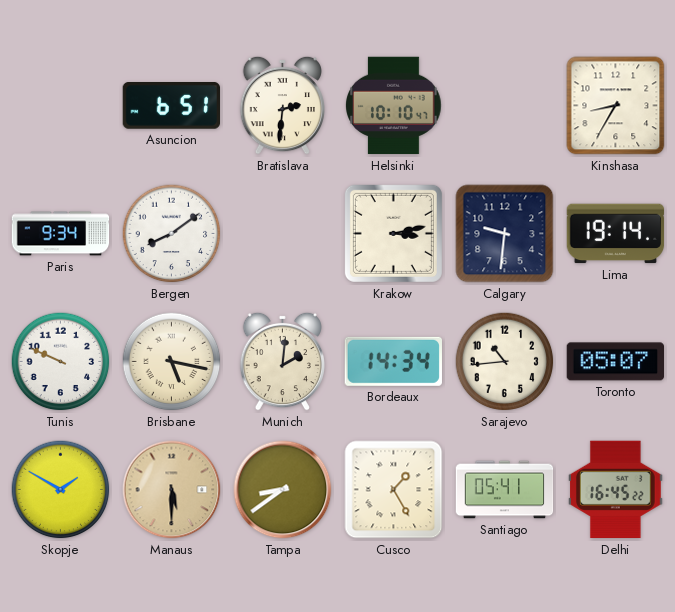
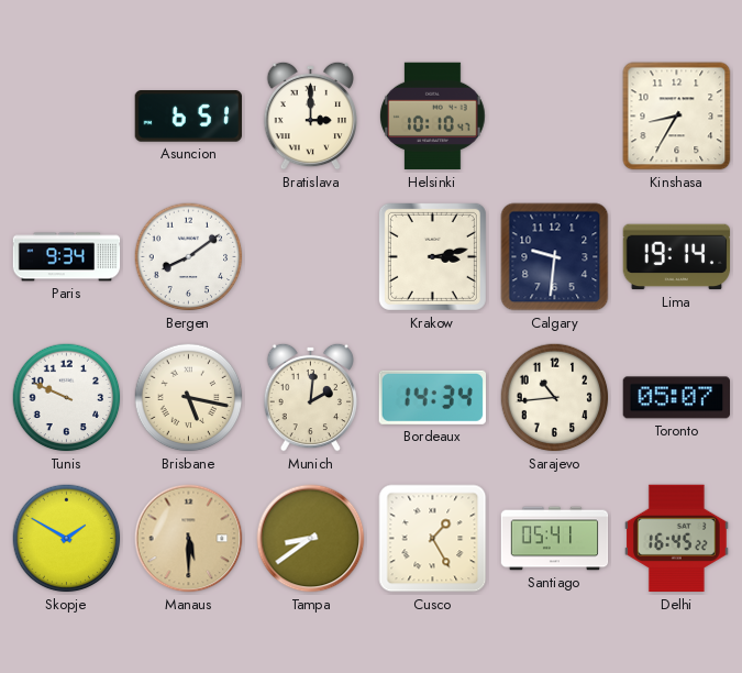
Bratislava: 2:31 -> 3:00 (310, 115)
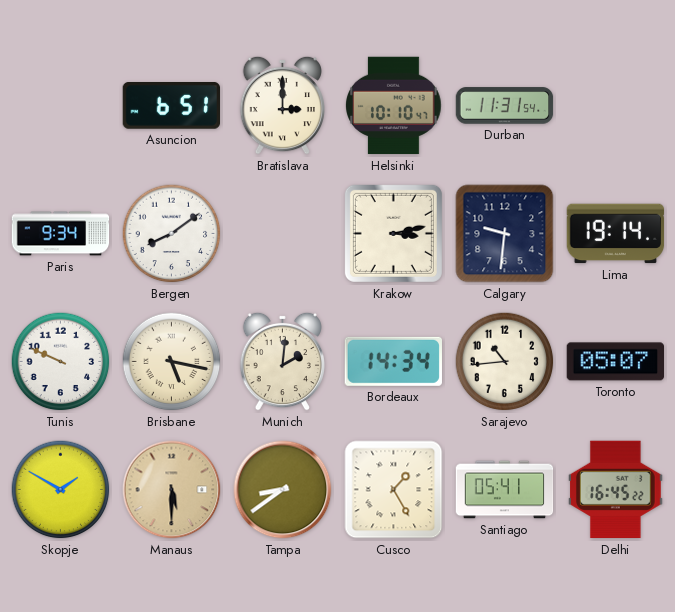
Durban: none -> 11:31 (505, 106)
Kinshasa: 8:35 -> none (677, 117)
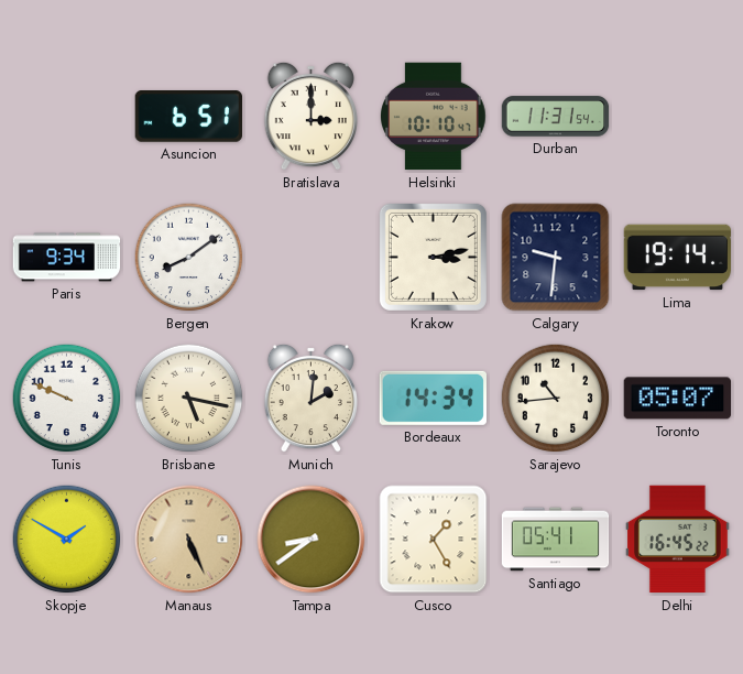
Manaus: 5:30 -> 5:26 (189, 540)
